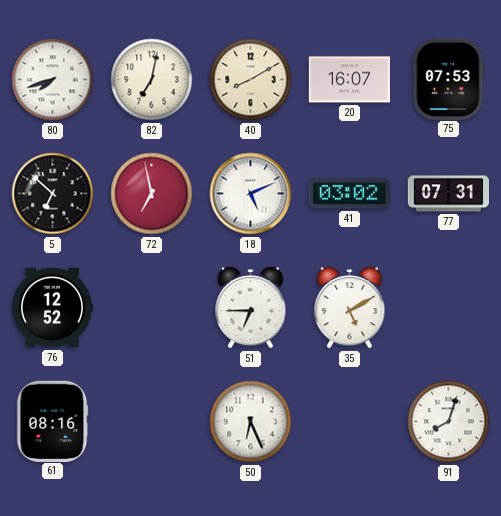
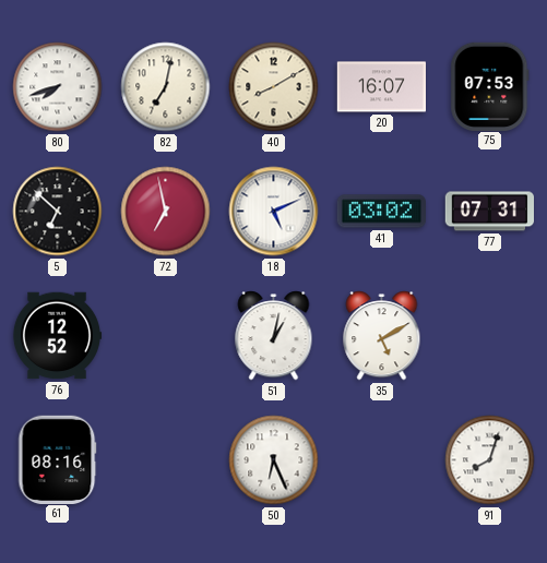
51: 6:45 -> 1:02 (274, 336)
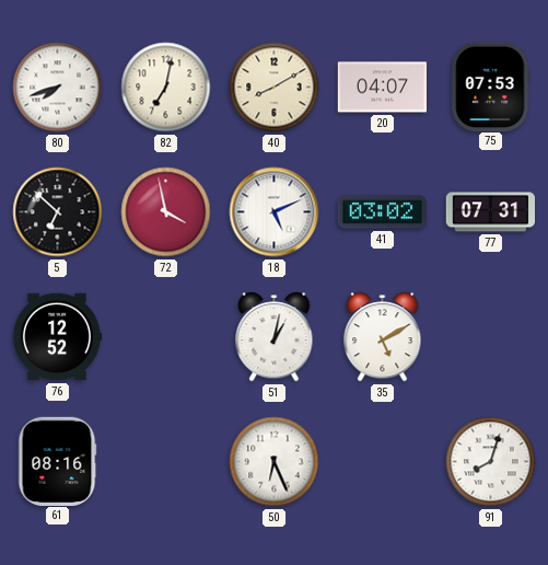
20: 16:07 -> 04:07 (383, 88)
72: 6:58 -> 3:58 (166, 212)
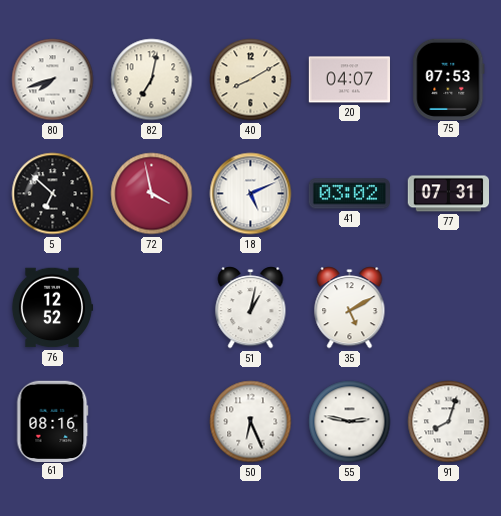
55: none -> 2:47 (350, 422)
